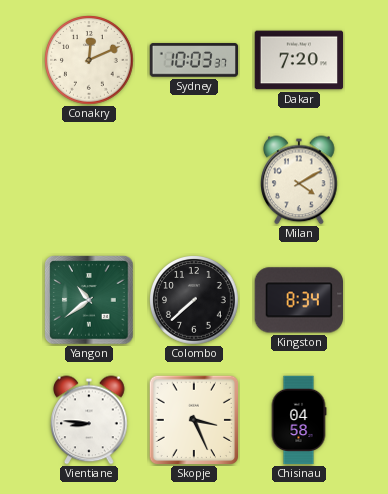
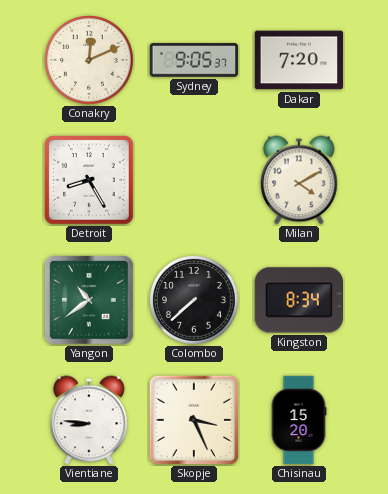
Sydney: 10:03 -> 9:05 (194, 60)
Detroit: none -> 8:25 (90, 181)
Chisinau: 04:58 -> 15:20 (299, 420)
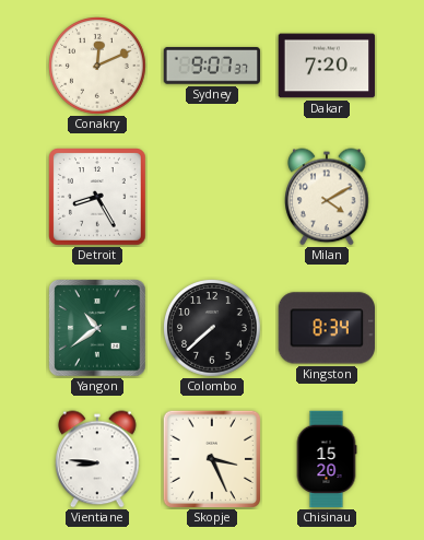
Sydney: 9:05 -> 9:07 (212, 66)
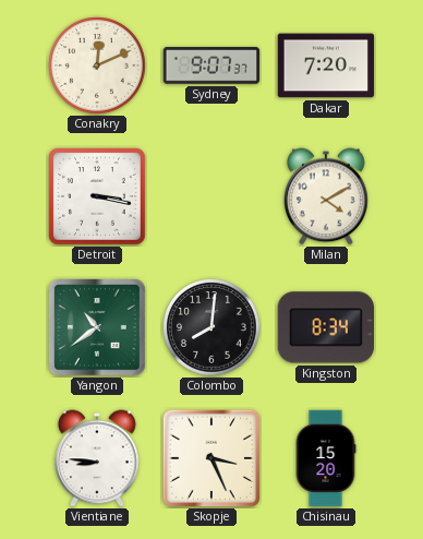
Detroit: 8:25 -> 3:17 (98, 197)
Colombo: 7:38 -> 8:01 (211, 327)
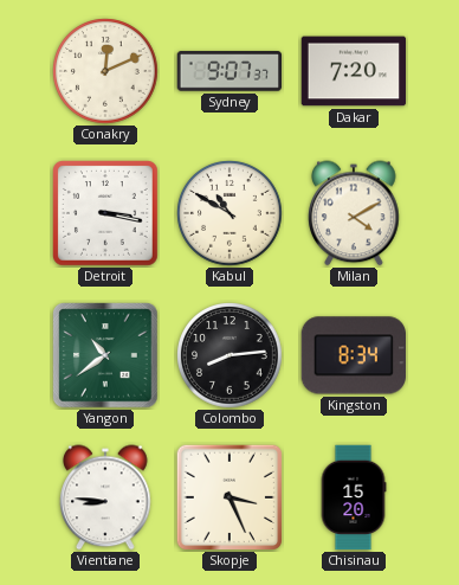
Kabul: none -> 10:50 (229, 213)
Colombo: 8:01 -> 8:14 (229, 355)
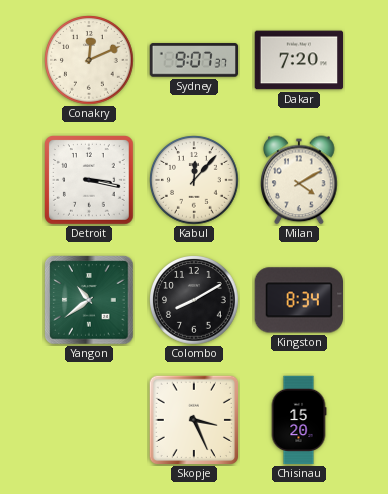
Kabul: 10:50 -> 12:07 (194, 180)
Colombo: 8:14 -> 8:10 (194, 300)
Vientiane: 8:46 -> none (105, 497)
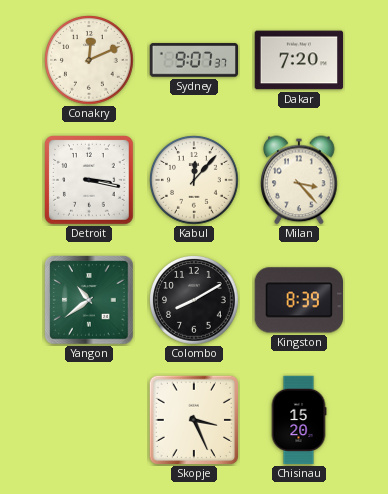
Milan: 4:10 -> 3:23 (299, 180)
Kingston: 8:34 -> 8:39 (298, 300)
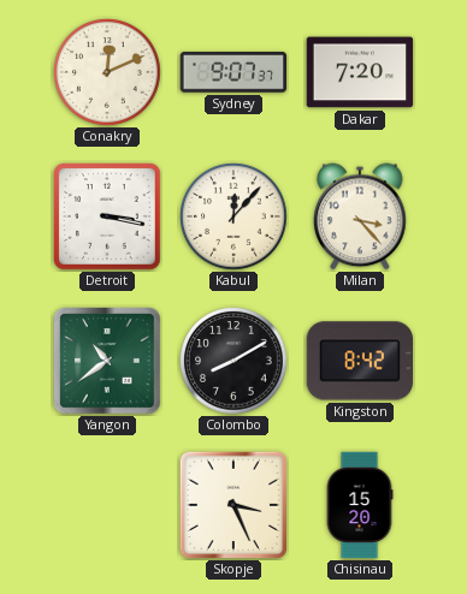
Kingston: 8:39 -> 8:42 (359, 361)
